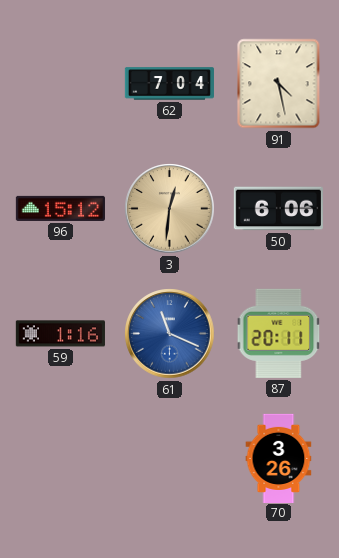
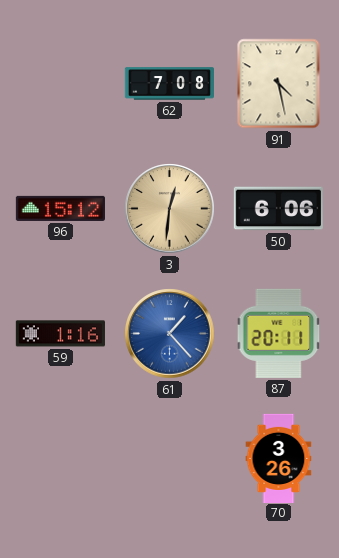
62: 7:04 -> 7:08 (169, 84)
61: 11:19 -> 1:23 (170, 334)
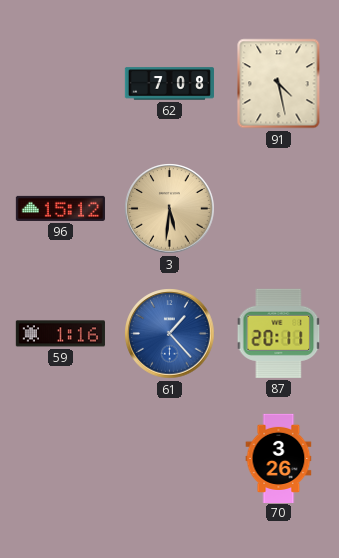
3: 12:31 -> 5:31 (170, 209)
50: 6:06 -> none (278, 209)
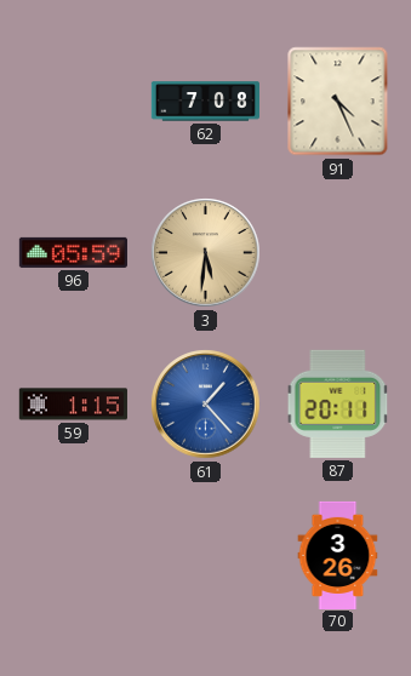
91: 4:28 -> 4:26 (338, 102)
96: 15:12 -> 05:59 (73, 252)
59: 1:16 -> 1:15 (73, 405)
